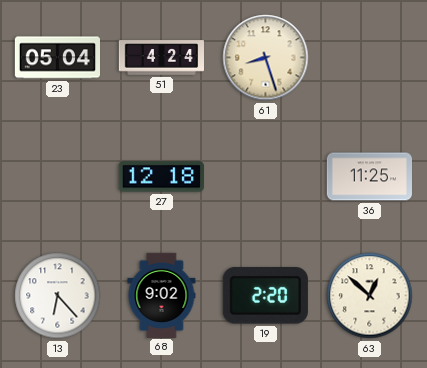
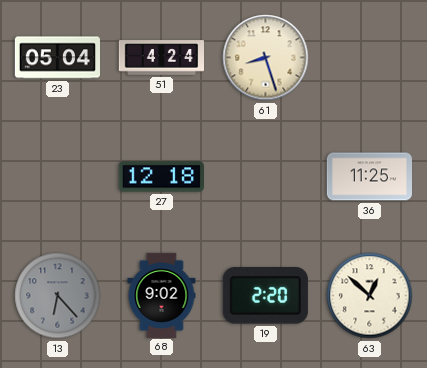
13 dial: white -> grey (58, 296)
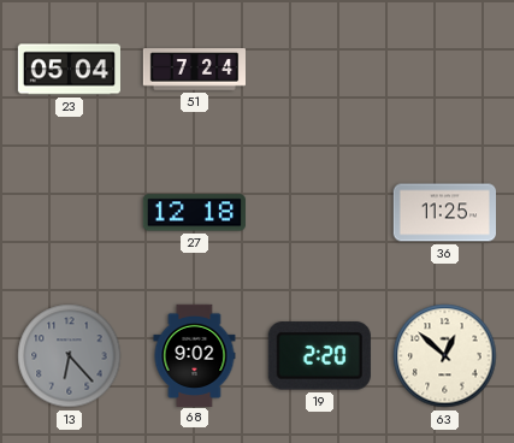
51: 4:24 -> 7:24 (194, 70)
61: 8:27 -> none (266, 58)
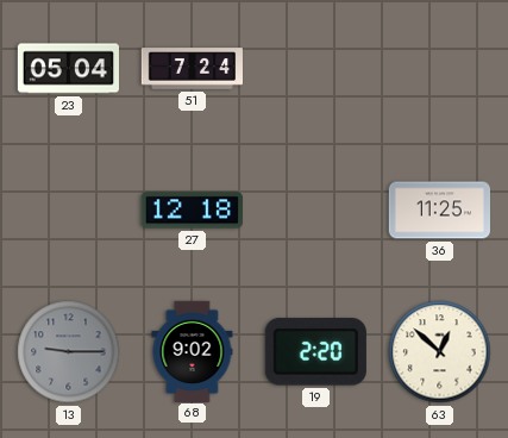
13: 6:23 -> 9:15 (69, 352)
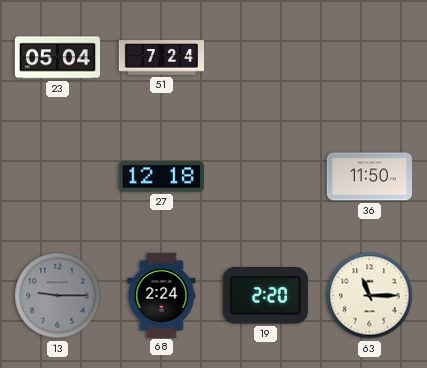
36: 11:25 -> 11:50 (369, 177)
68: 9:02 -> 2:24 (162, 295)
63: 12:52 -> 11:15 (370, 296)
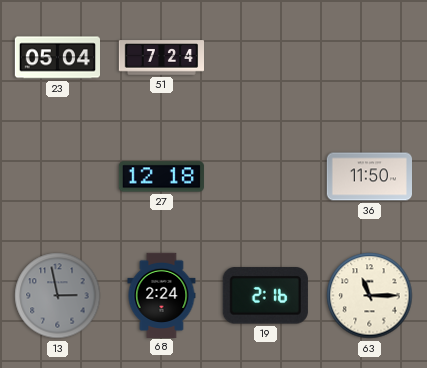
13: 9:15 -> 2:58 (58, 296)
19: 2:20 -> 2:16 (265, 296)
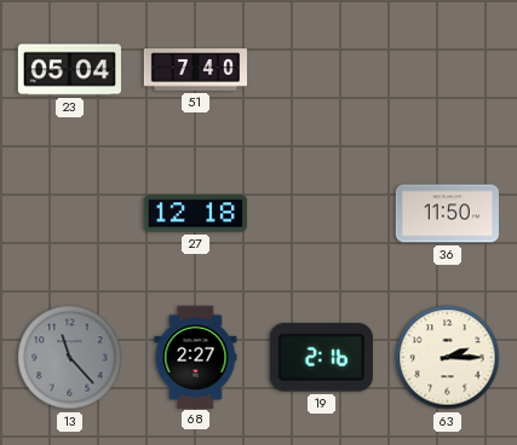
51: 7:24 -> 7:40 (195, 70)
13: 2:58 -> 11:23 (70, 358)
68: 2:24 -> 2:27 (196, 357)
63: 11:15 -> 2:15 (448, 358)
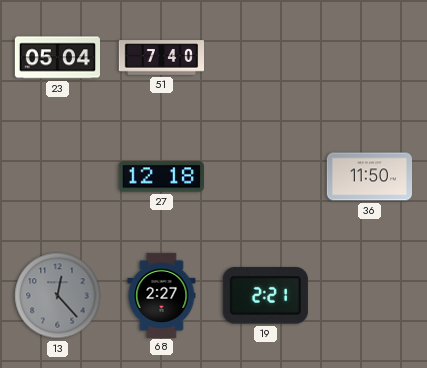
13: 11:23 -> 12:23 (58, 296)
19: 2:16 -> 2:21 (265, 296)
63: 2:15 -> none (448, 358)
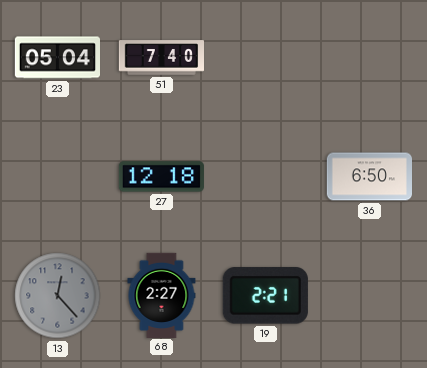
36: 11:50 -> 6:50 (369, 177)
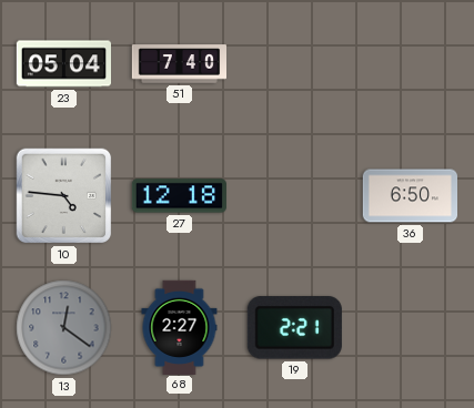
10: none -> 4:46 (64, 196)
13: 12:23 -> 12:21 (64, 328)
